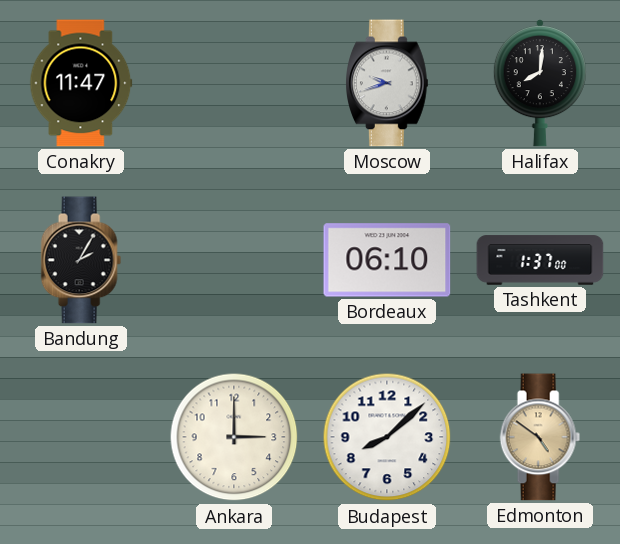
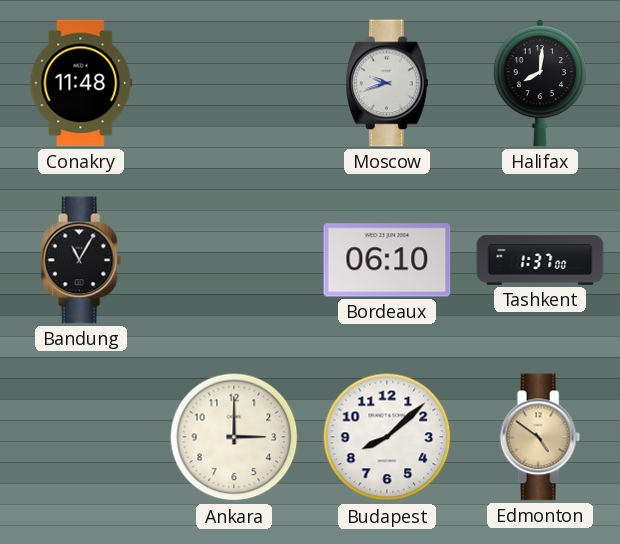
Conakry: 11:47 -> 11:48 (81, 83)
Bandung: 2:05 -> 11:05 (81, 260)
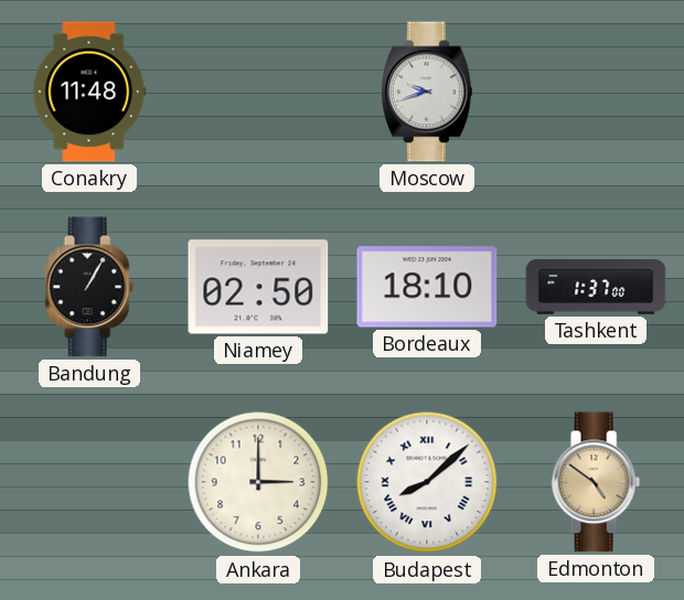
Halifax: 8:01 -> none (540, 83)
Bandung: 11:05 -> 1:05 (89, 287)
Niamey: none -> 02:50 (258, 287)
Bordeaux: 06:10 -> 18:10 (427, 287)
Budapest numerals: Arabic -> Roman (427, 482)
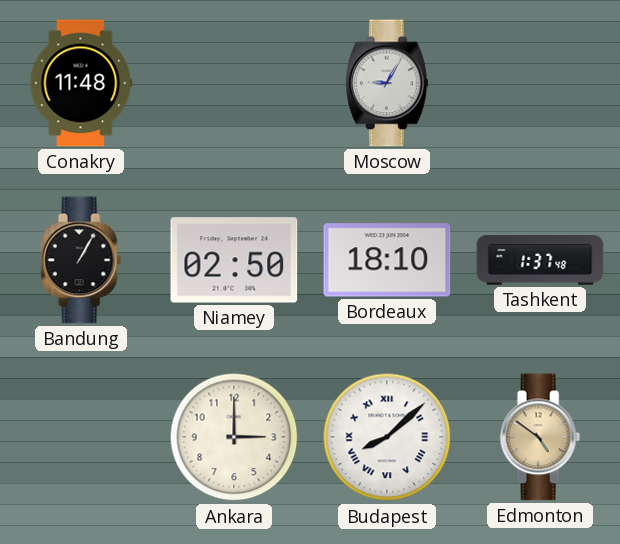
Moscow: 9:42 -> 9:05 (388, 83)
Tashkent: 1:37:00 -> 1:37:48 (540, 260)
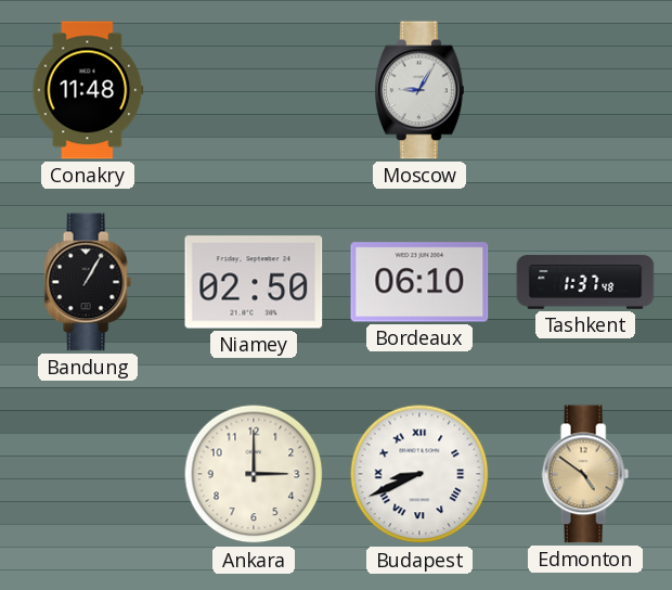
Bordeaux: 18:10 -> 06:10 (419, 282)
Budapest: 8:08 -> 8:41 (419, 474)
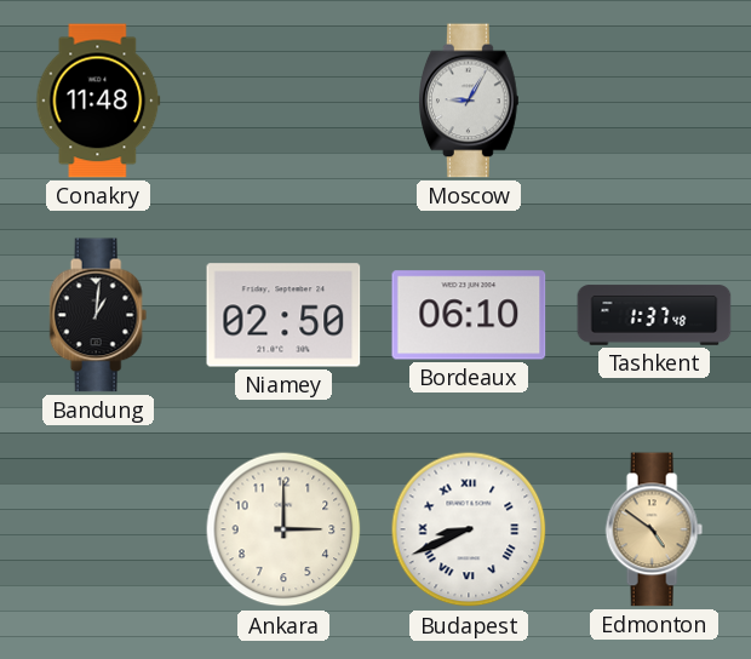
Bandung: 1:05 -> 1:01 (98, 315)
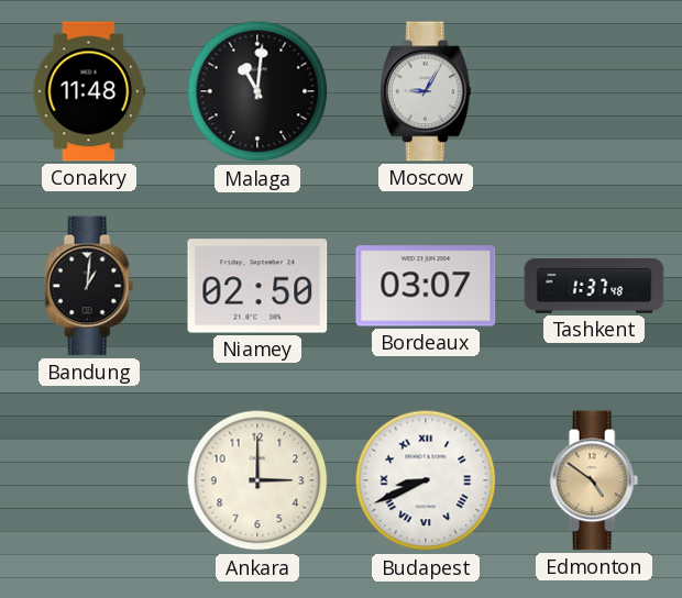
Malaga: none -> 11:01 (257, 91)
Bordeaux: 06:10 -> 03:07 (426, 286)
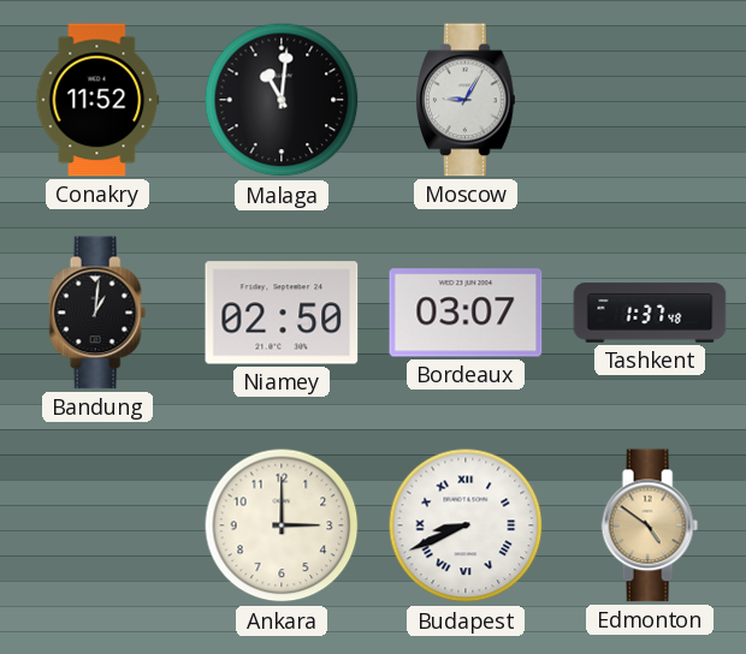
Conakry: 11:48 -> 11:52 (97, 100)
